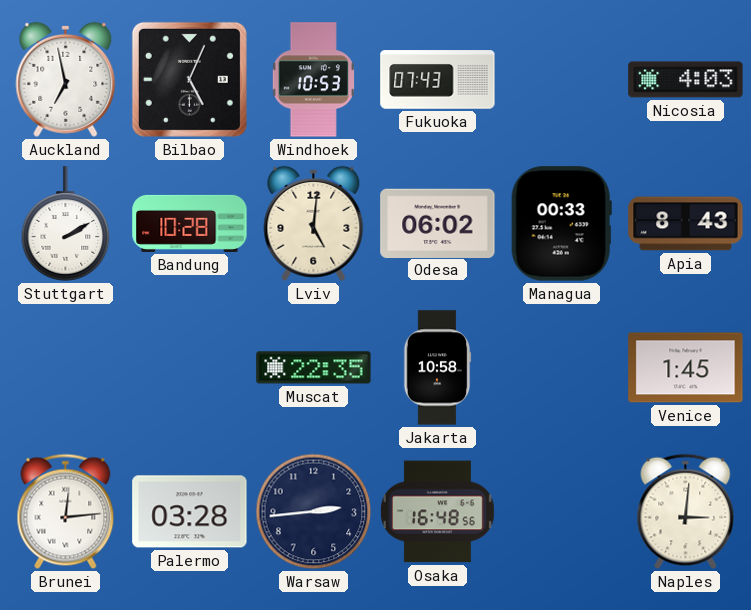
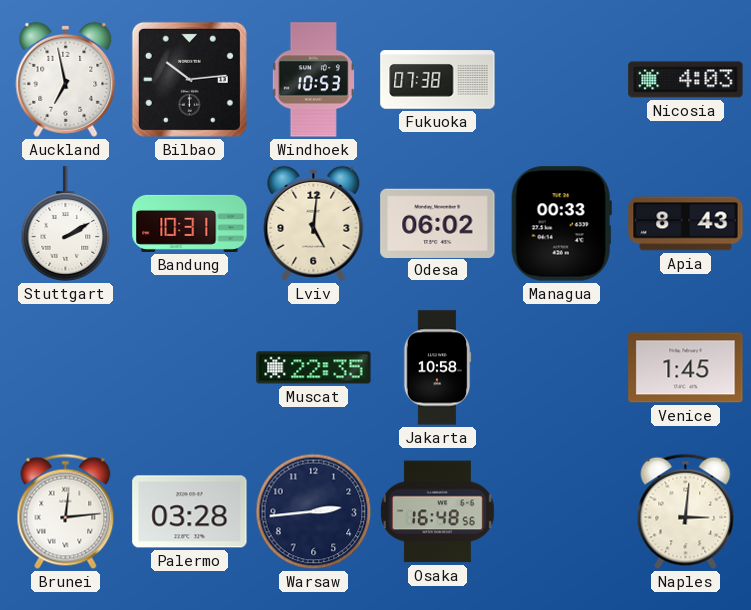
Bilbao: 5:04 -> 10:14 (189, 79)
Fukuoka: 07:43 -> 07:38 (438, 80)
Bandung: 10:28 -> 10:31 (190, 223)
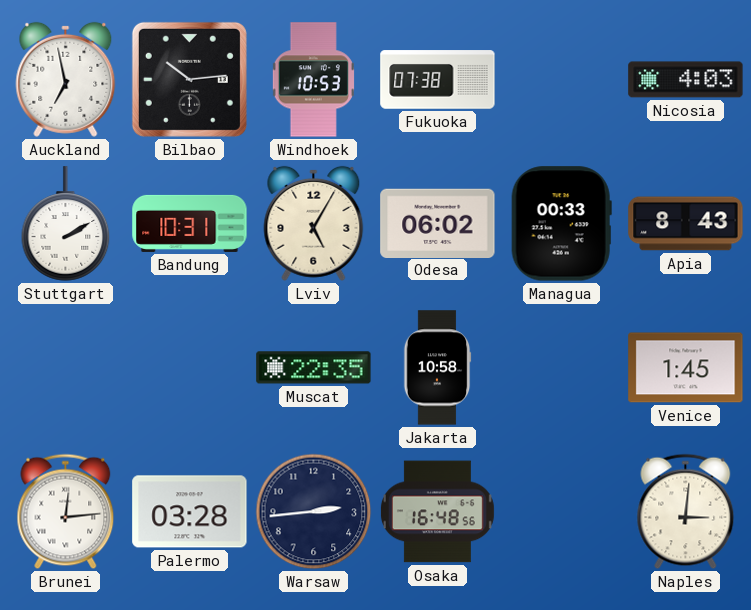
Lviv: 5:01 -> 5:05 (314, 223)
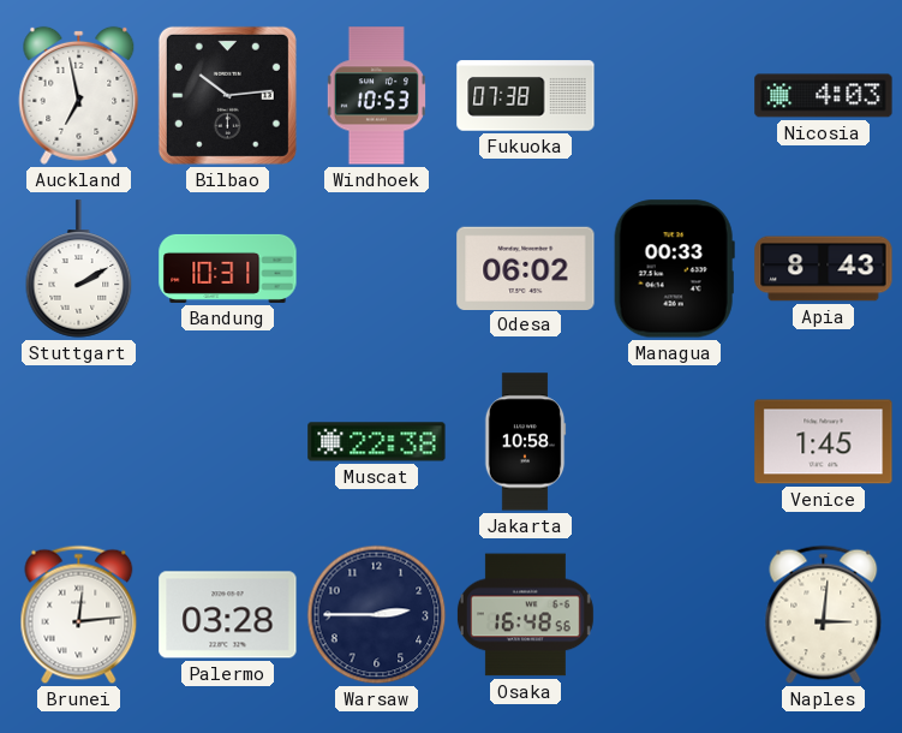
Lviv: 5:05 -> none (314, 223)
Muscat: 22:35 -> 22:38 (377, 442)
Warsaw: 2:44 -> 2:45 (377, 615)
